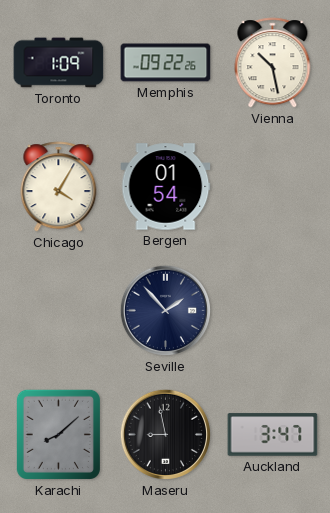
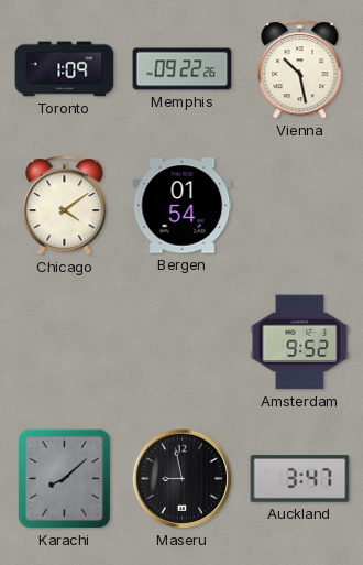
Chicago: 4:05 -> 4:09 (65, 206)
Seville: 1:53 -> none (165, 310)
Amsterdam: none -> 9:52 (300, 343)
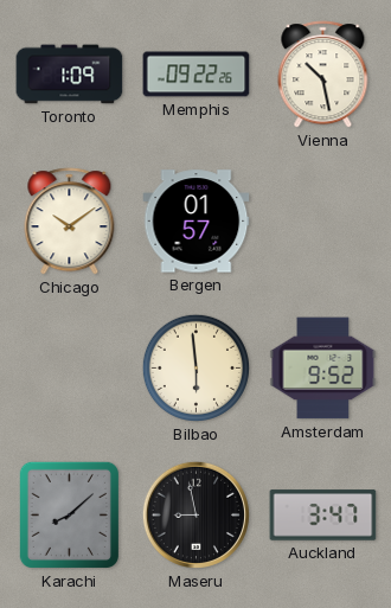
Chicago: 4:09 -> 10:09 (70, 222)
Bergen: 01:54 -> 01:57 (197, 222)
Bilbao: none -> 5:59 (195, 367)
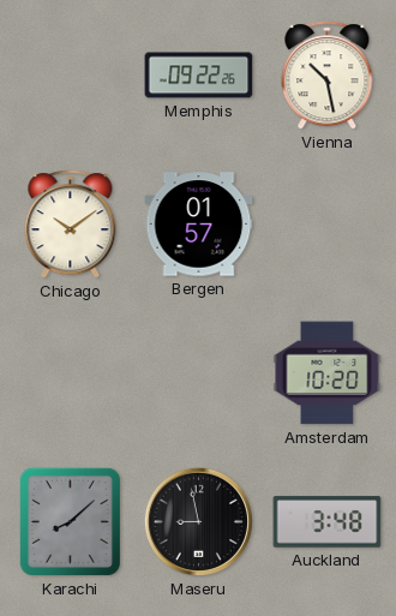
Toronto: 1:09 -> none (70, 75)
Bilbao: 5:59 -> none (195, 367)
Amsterdam: 9:52 -> 10:20 (328, 373)
Auckland: 3:47 -> 3:48 (328, 522)
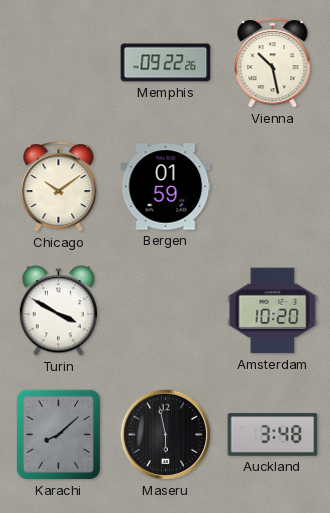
Bergen: 01:57 -> 01:59 (166, 187)
Turin: none -> 3:50 (58, 311)
Maseru: 8:58 -> 5:58 (165, 434)
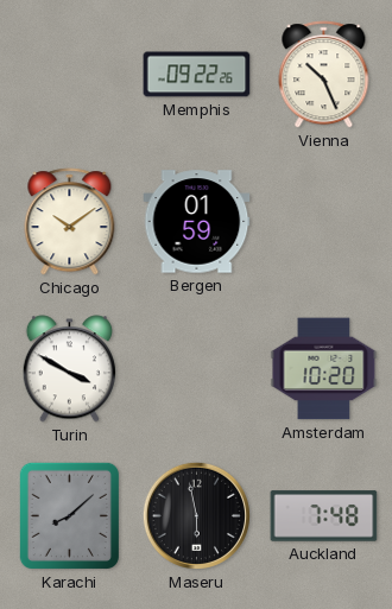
Vienna: 10:28 -> 10:26 (324, 75)
Auckland: 3:48 -> 7:48 (324, 516)
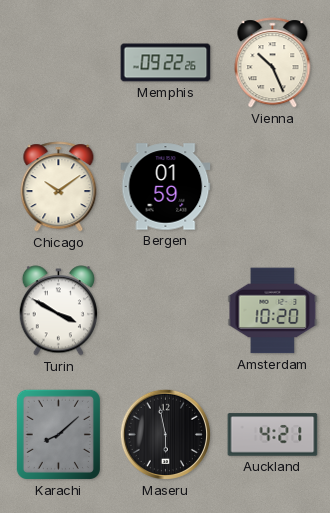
Auckland: 7:48 -> 4:21 (273, 435)
